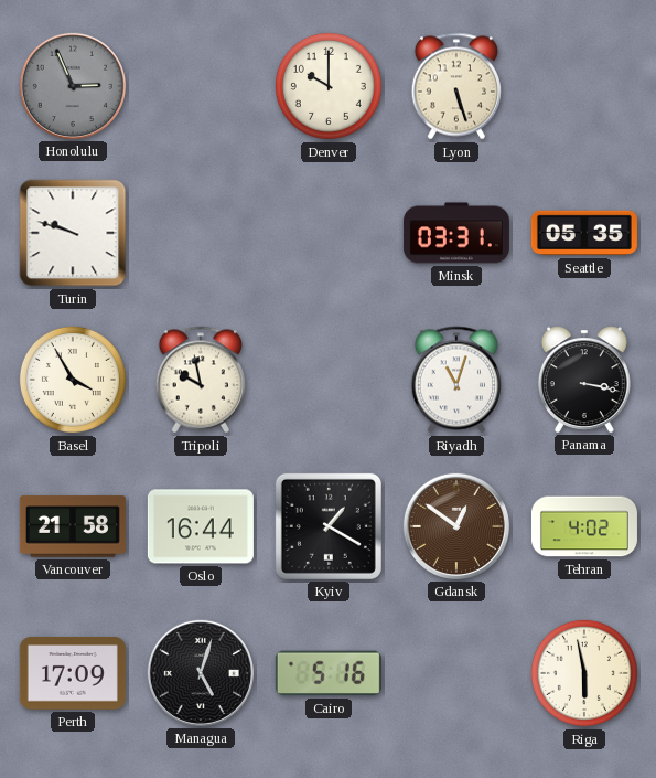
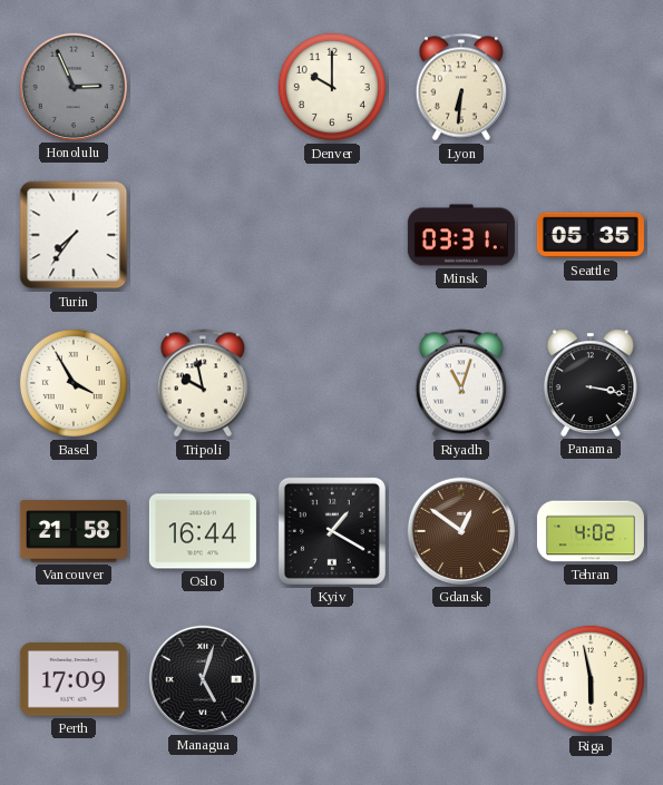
Lyon: 5:27 -> 6:31 (461, 87)
Turin: 9:48 -> 7:36 (74, 235)
Cairo: 5:16 -> none (329, 673)
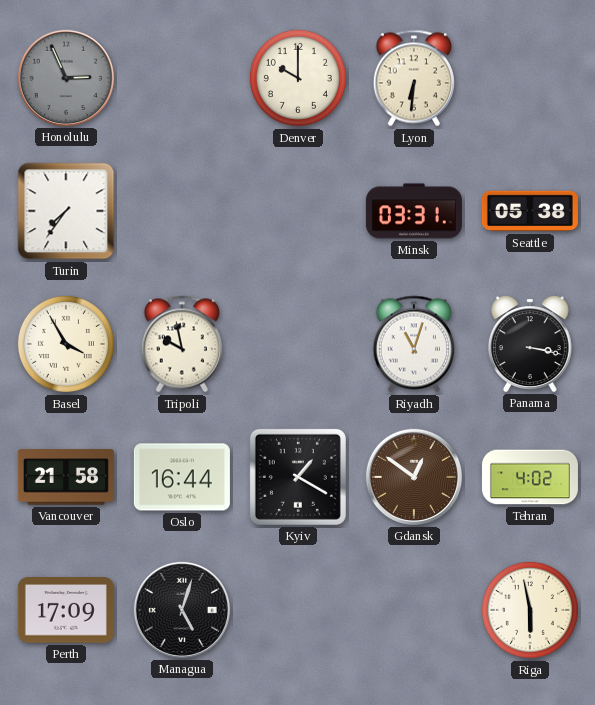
Seattle: 05:35 -> 05:38 (530, 211)
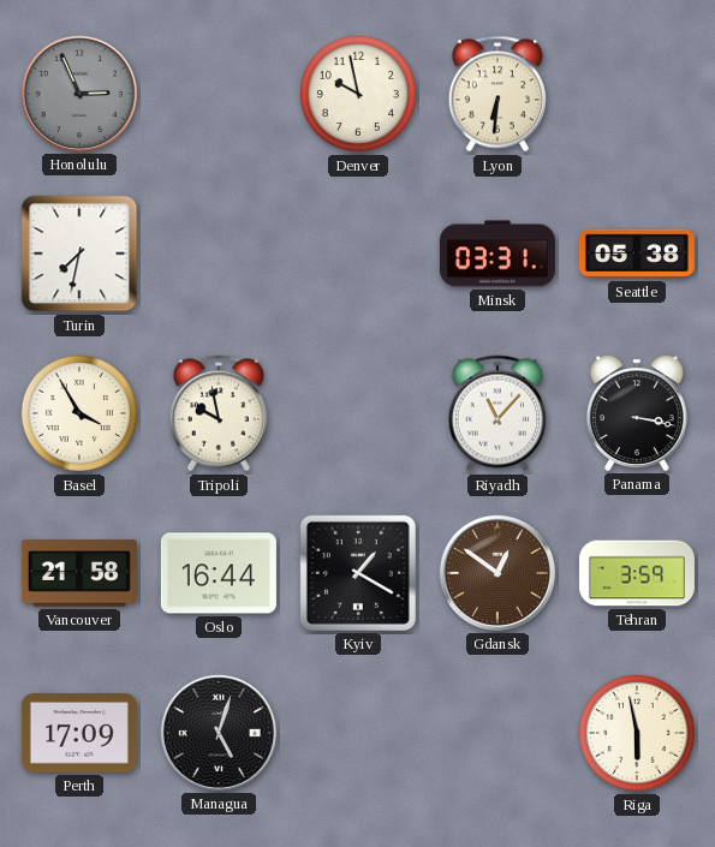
Denver: 10:00 -> 9:58 (358, 94)
Turin: 7:36 -> 7:32 (79, 253)
Riyadh: 11:03 -> 11:07 (497, 413)
Tehran: 4:02 -> 3:59 (637, 573)
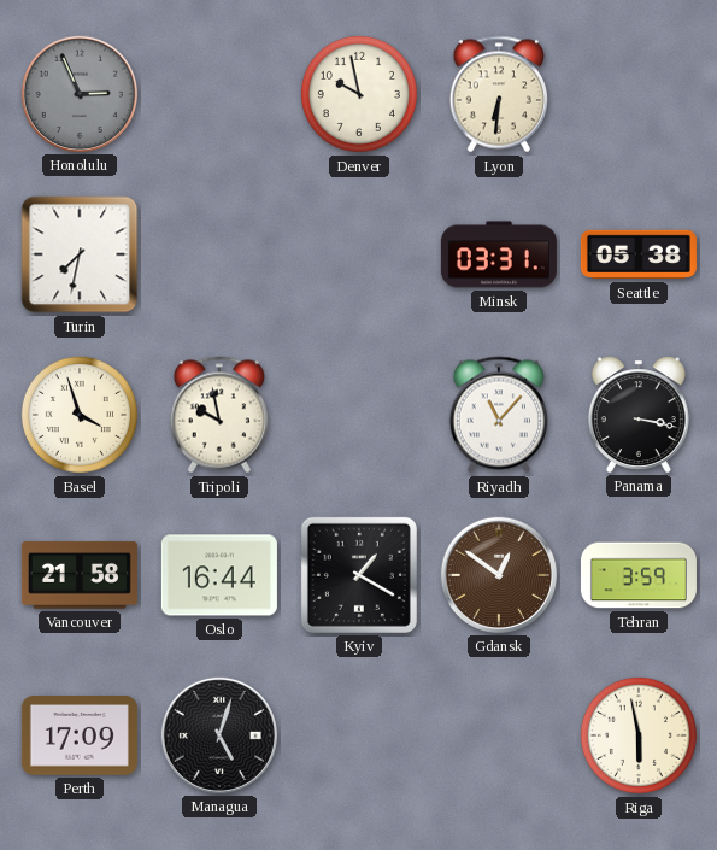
Basel: 3:55 -> 3:57 (80, 415)
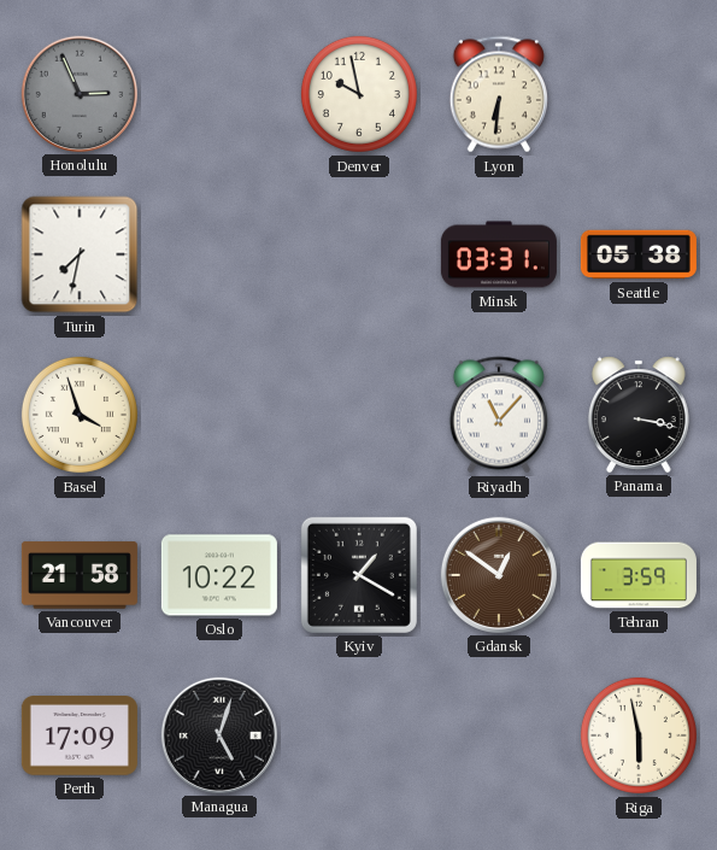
Tripoli: 9:58 -> none (219, 415)
Oslo: 16:44 -> 10:22 (219, 575)
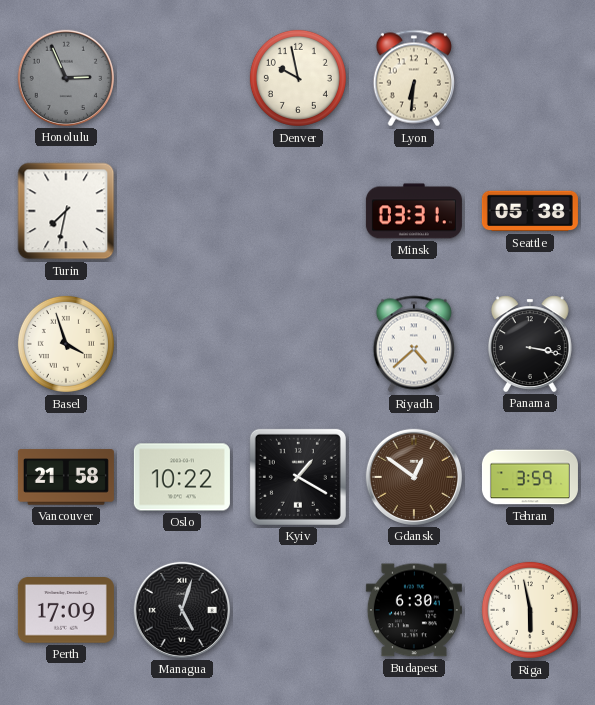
Riyadh: 11:07 -> 4:38 (414, 344)
Budapest: none -> 6:30 (414, 610)
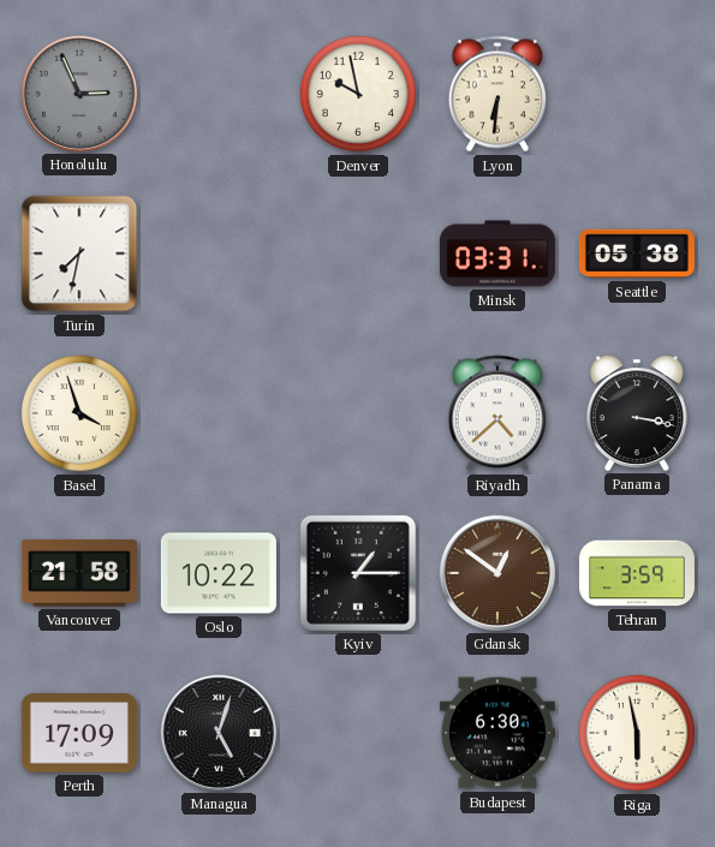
Kyiv: 1:20 -> 1:15 (358, 573)
